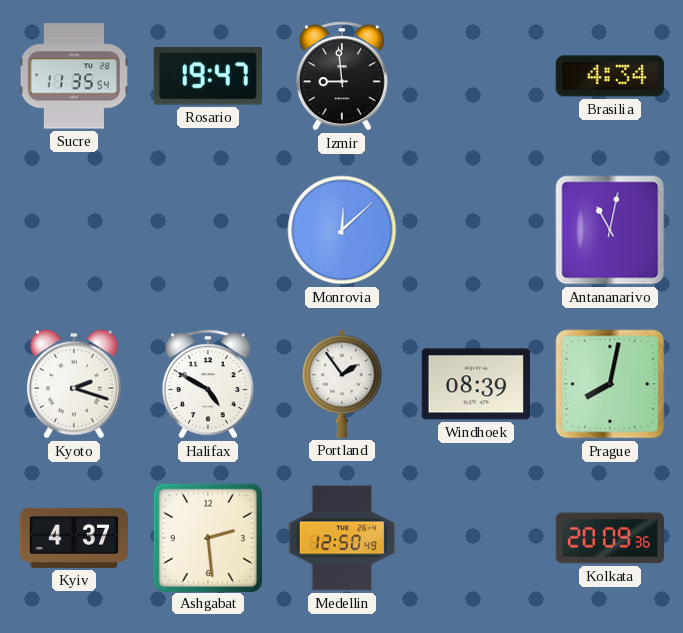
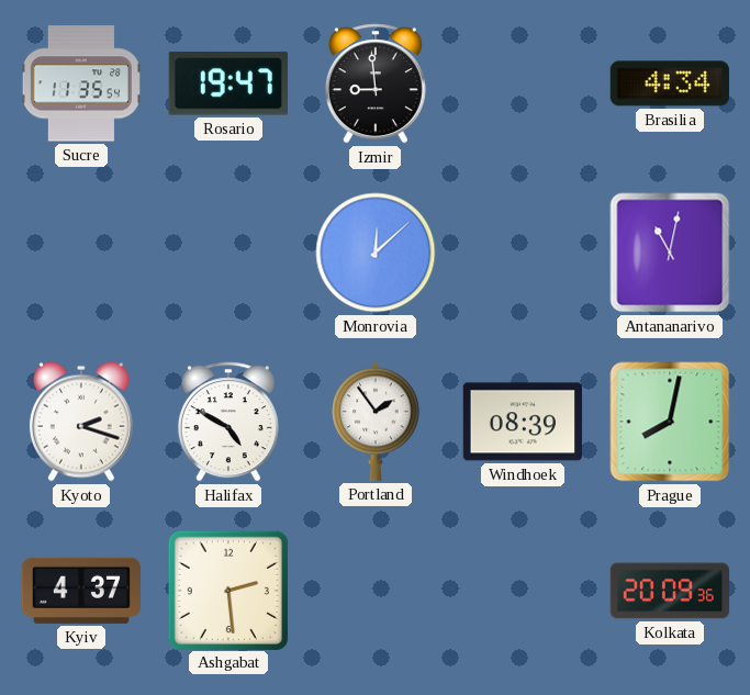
Medellin: 12:50 -> none (342, 538)
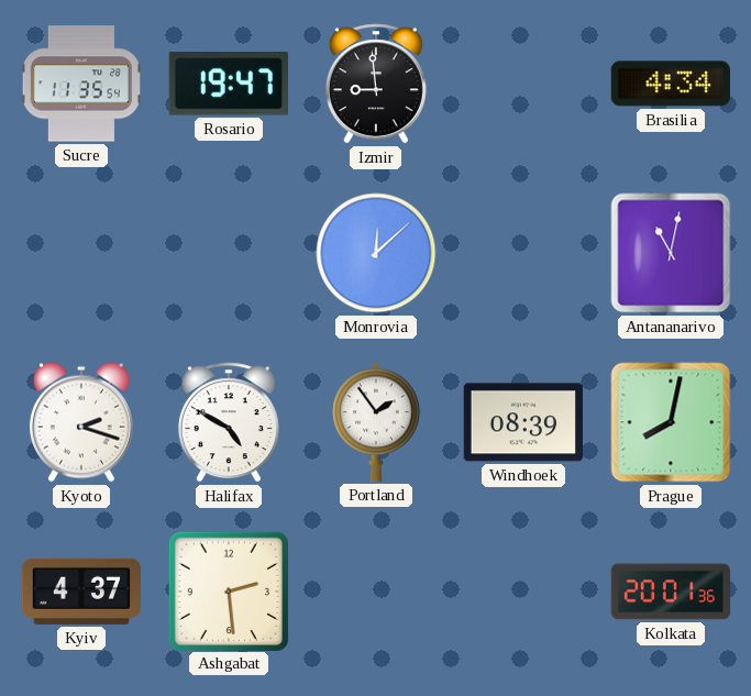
Kolkata: 20:09 -> 20:01 (671, 592)
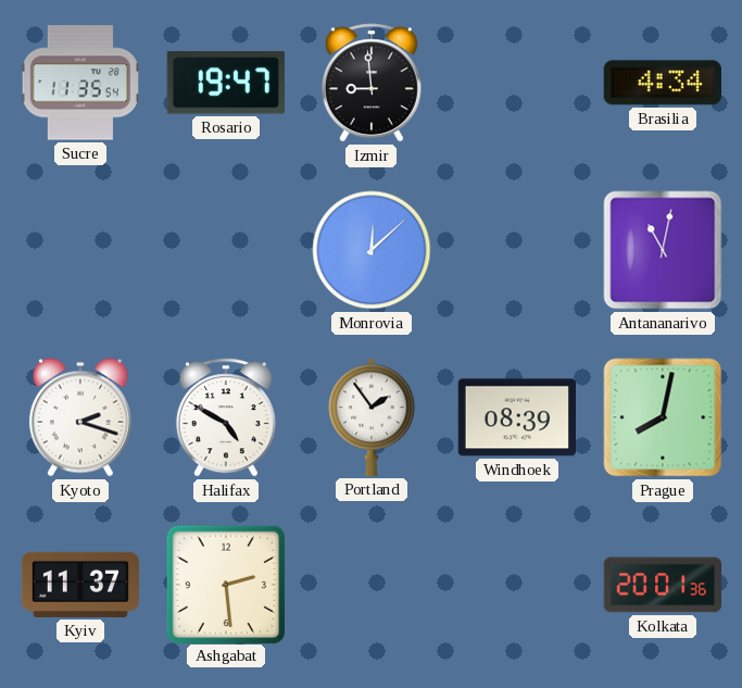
Kyiv: 4:37 -> 11:37 (79, 585)
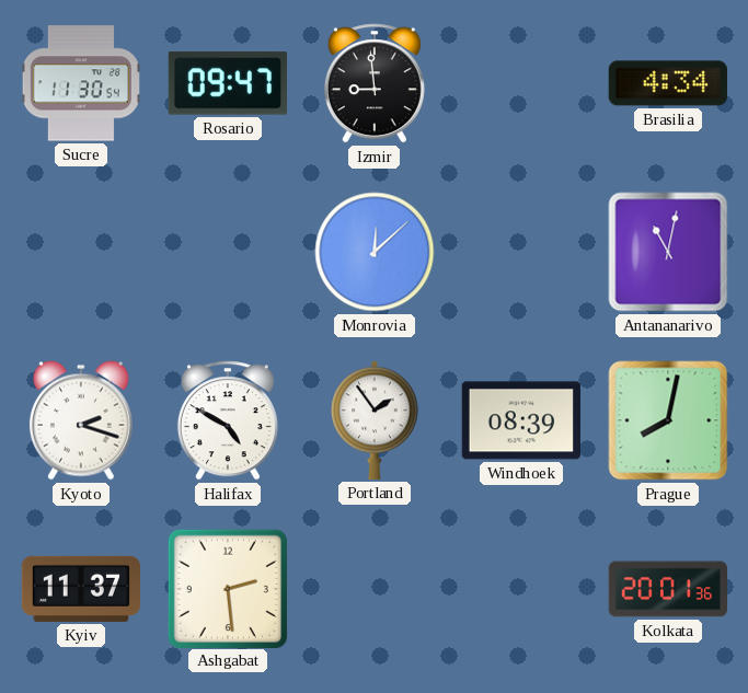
Sucre: 11:35 -> 11:30 (81, 83)
Rosario: 19:47 -> 09:47 (228, 83)
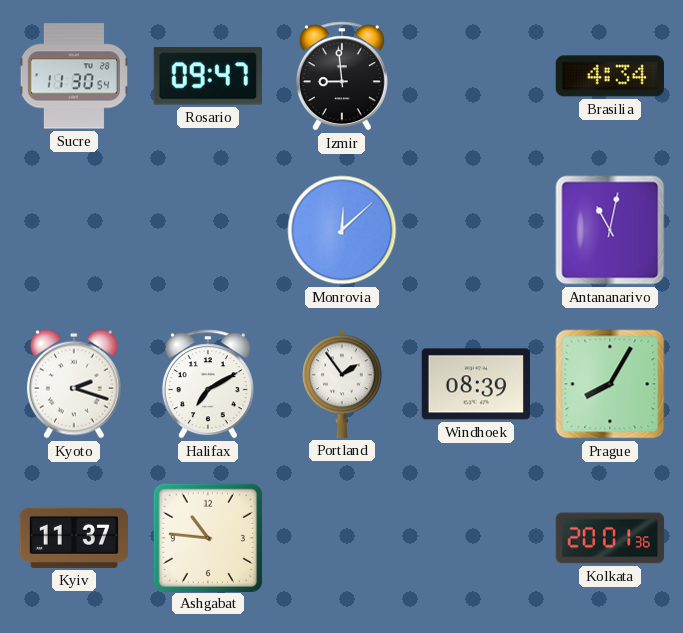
Halifax: 4:50 -> 7:10 (208, 384)
Prague: 8:02 -> 8:05 (610, 384)
Ashgabat: 2:29 -> 10:46 (207, 537)
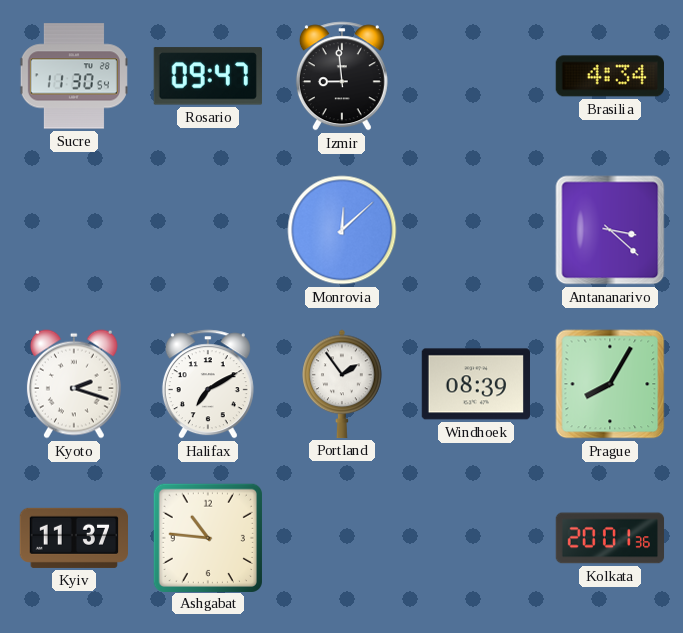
Antananarivo: 11:02 -> 3:22 (610, 230)
